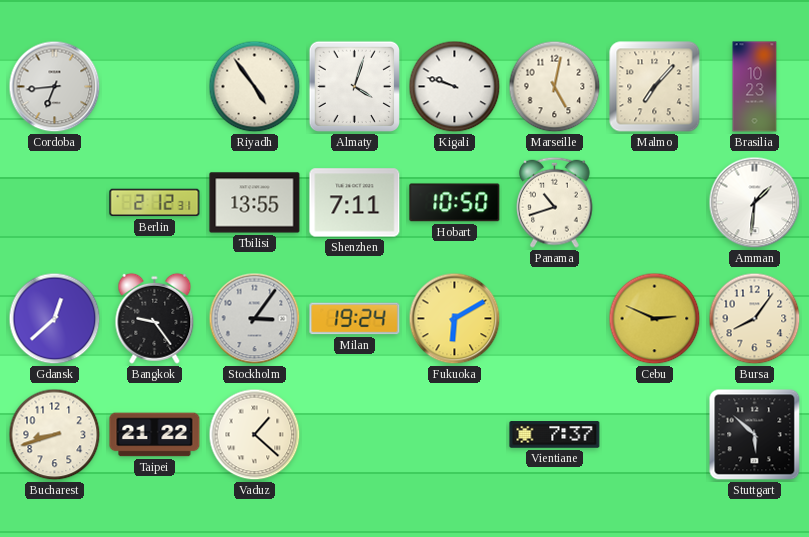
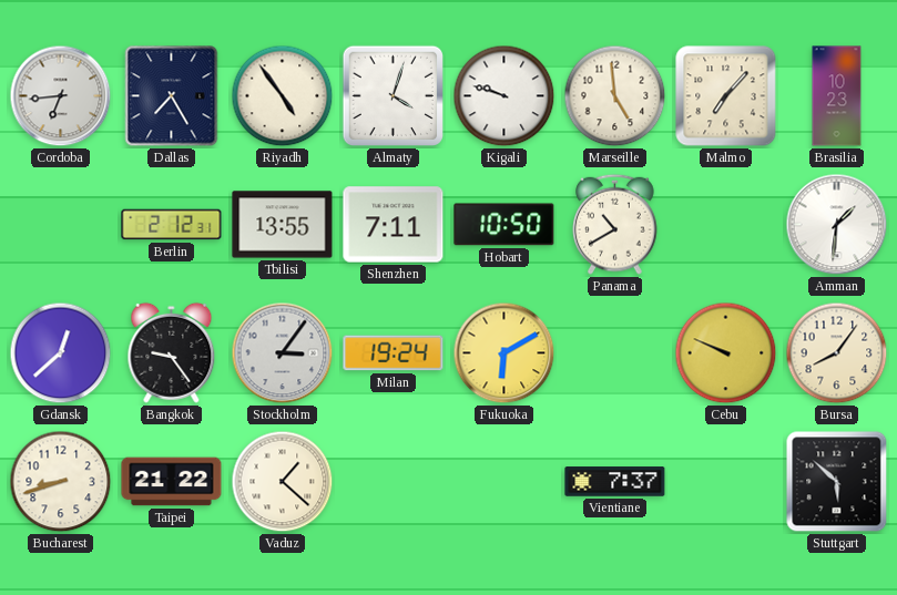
Dallas: none -> 7:25 (172, 96)
Marseille: 5:02 -> 4:59 (615, 96)
Panama: 10:42 -> 10:40 (615, 224)
Cebu: 2:49 -> 9:49 (726, 353)
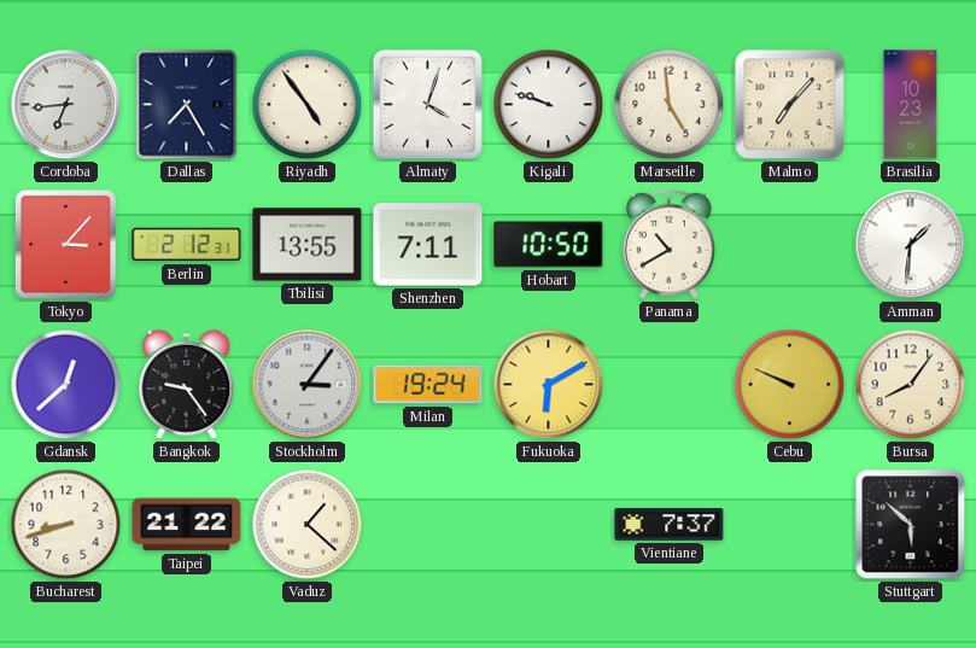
Tokyo: none -> 3:07 (65, 244)
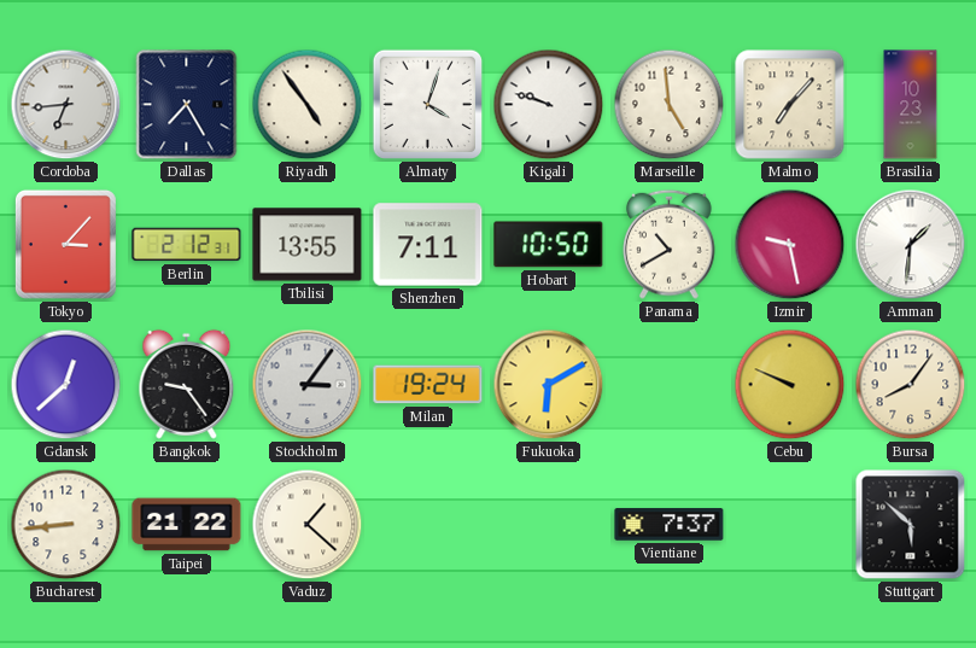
Izmir: none -> 9:28 (790, 245)
Bucharest: 8:42 -> 8:44 (66, 525)
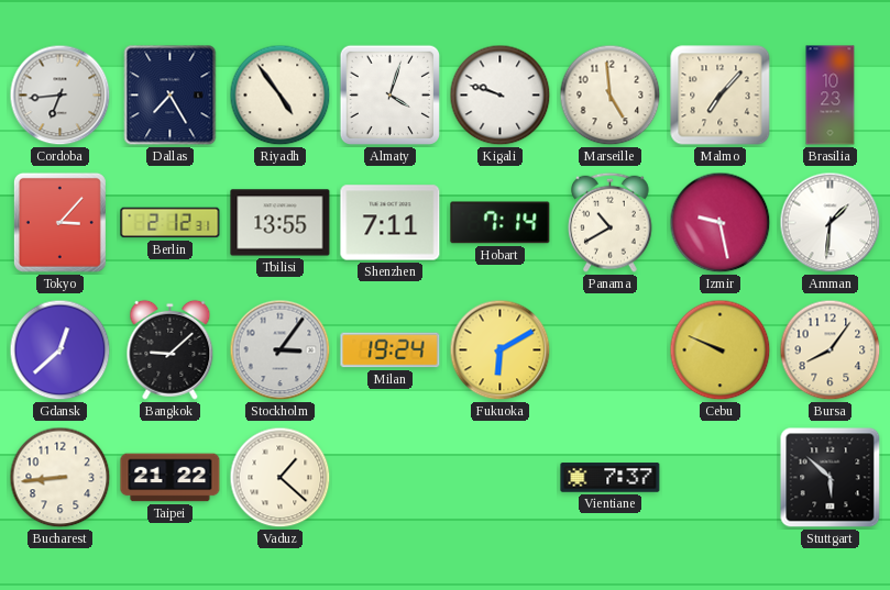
Hobart: 10:50 -> 7:14 (501, 223)
Bangkok: 9:24 -> 9:08 (171, 349)
